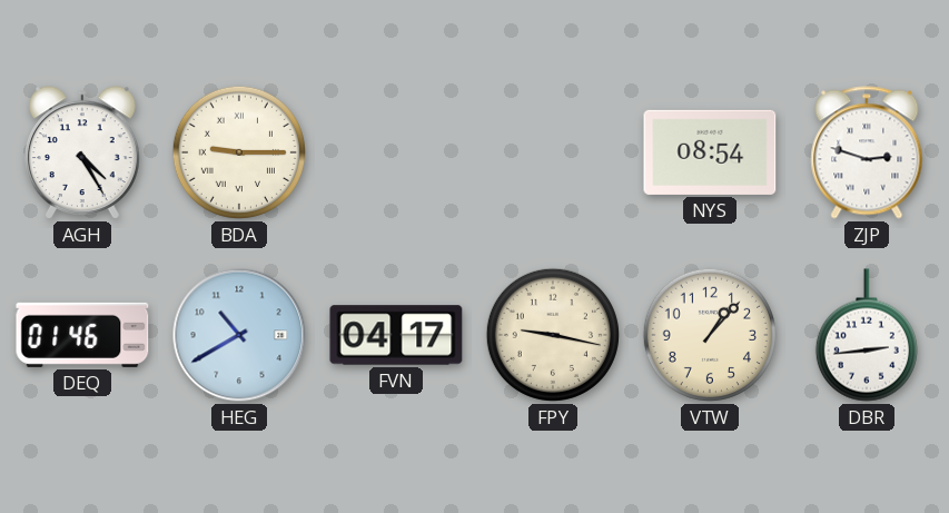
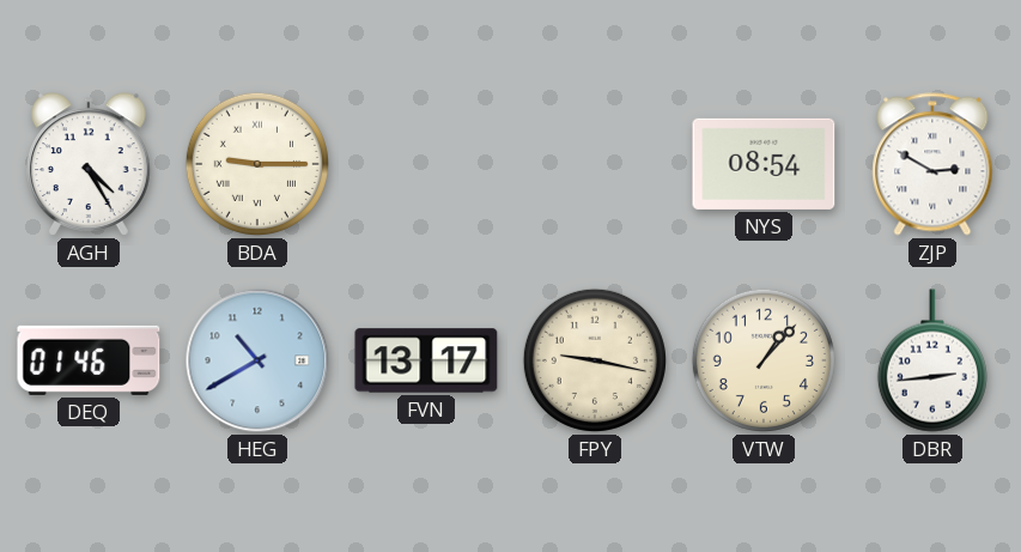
ZJP: 2:48 -> 2:50 (932, 164)
FVN: 04:17 -> 13:17 (426, 360)
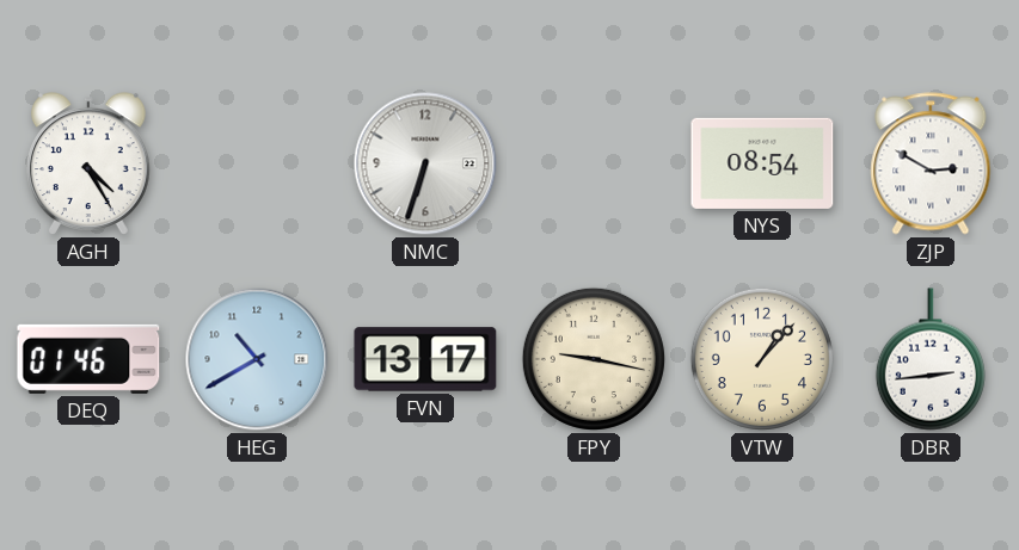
BDA: 9:15 -> none (257, 164)
NMC: none -> 6:33 (425, 163)
